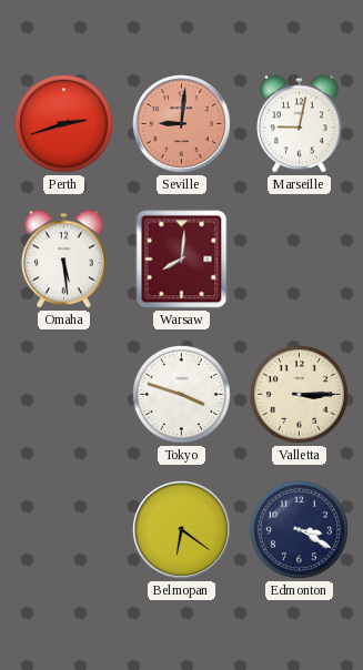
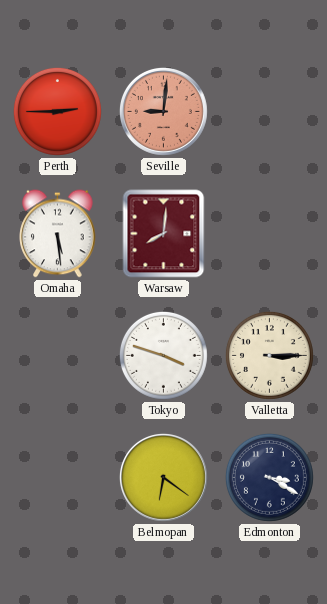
Perth: 2:42 -> 2:45 (57, 111)
Marseille: 9:02 -> none (300, 124)
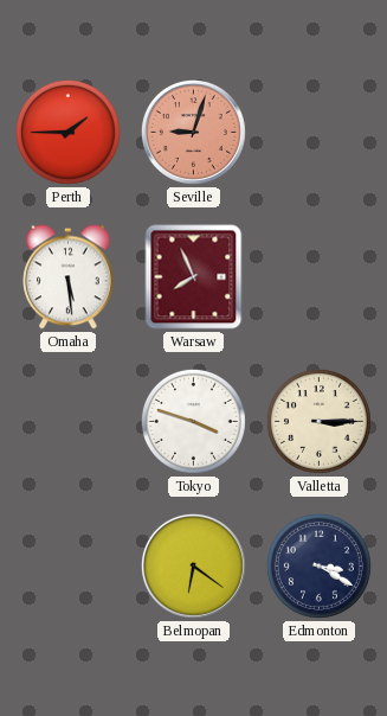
Perth: 2:45 -> 1:45 (67, 132)
Seville: 9:01 -> 9:03 (193, 132)
Warsaw: 8:01 -> 7:56 (194, 277)
